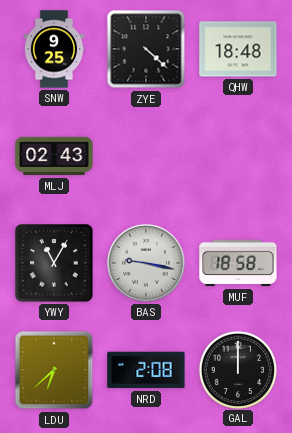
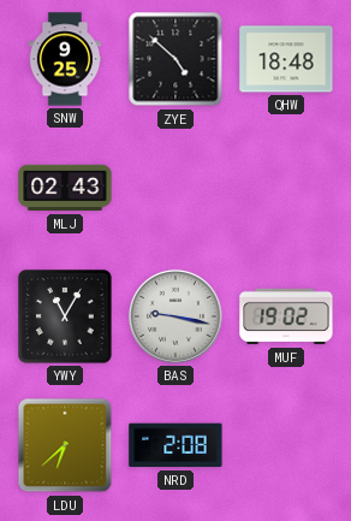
ZYE: 4:22 -> 4:52 (175, 59)
MUF: 18:58 -> 19:02 (286, 316)
GAL: 12:00 -> none (237, 369)
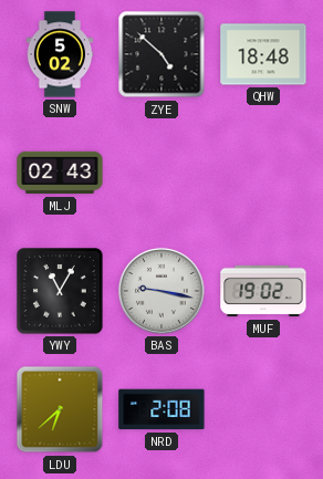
SNW: 9:25 -> 5:02 (60, 54)
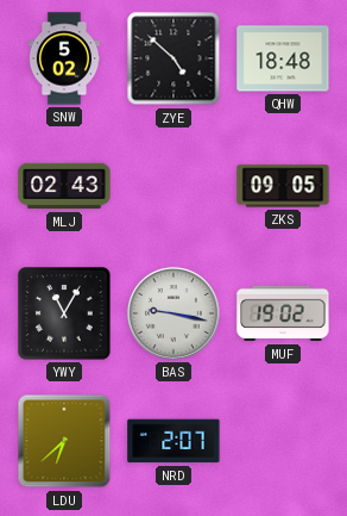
ZKS: none -> 09:05 (283, 186)
NRD: 2:08 -> 2:07 (173, 441)
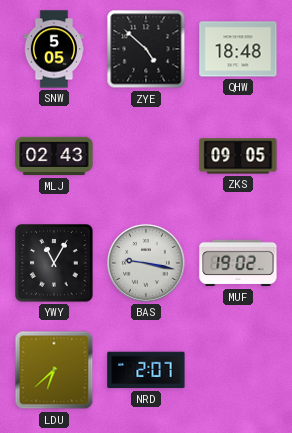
SNW: 5:02 -> 5:05 (54, 49)
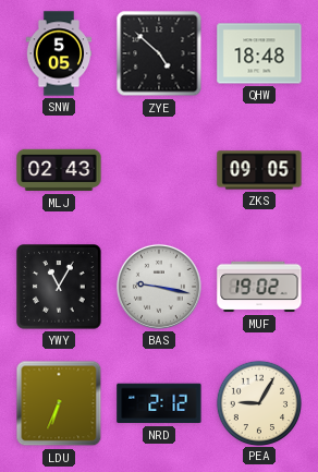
LDU: 6:38 -> 6:34 (59, 403)
NRD: 2:07 -> 2:12 (159, 403)
PEA: none -> 9:05 (258, 402)
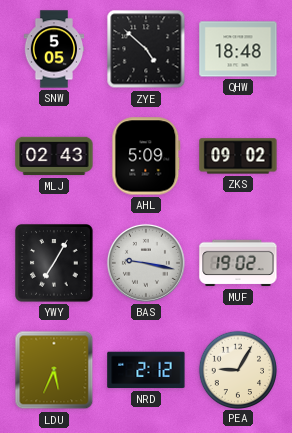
AHL: none -> 5:09 (146, 156)
ZKS: 09:05 -> 09:02 (238, 156)
YWY: 11:05 -> 7:05 (55, 264)
LDU: 6:34 -> 5:34 (54, 370)
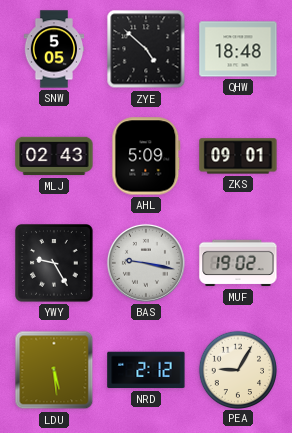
ZKS: 09:02 -> 09:01 (238, 156)
YWY: 7:05 -> 9:25 (55, 264)
LDU: 5:34 -> 5:29 (54, 370)
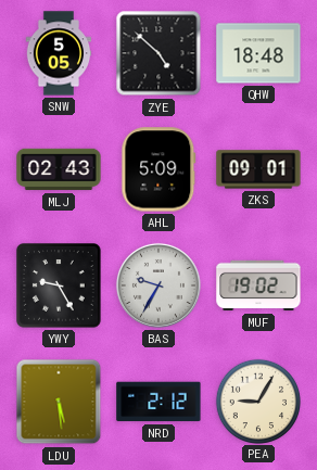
BAS: 9:17 -> 9:35 (158, 285)
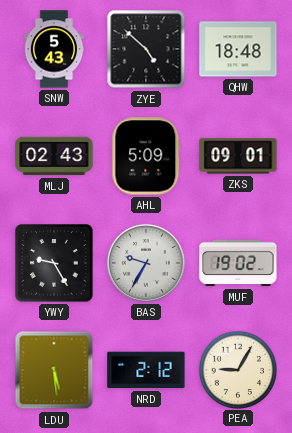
SNW: 5:05 -> 5:43 (54, 49)
